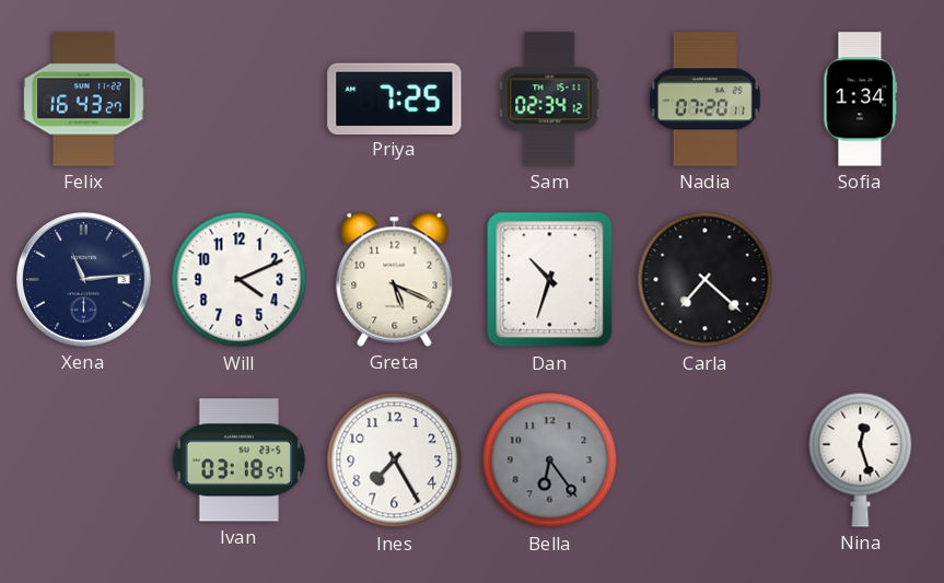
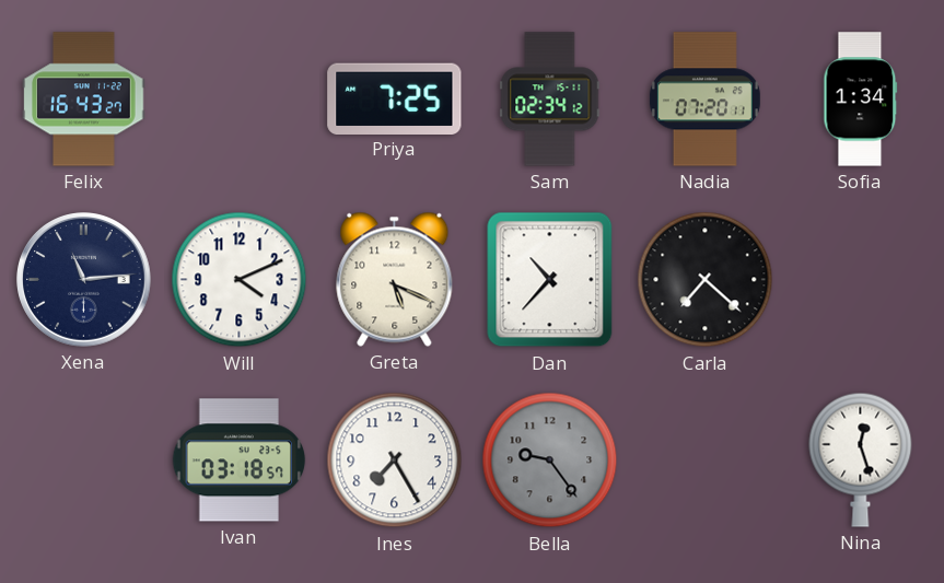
Dan: 10:33 -> 10:37 (550, 280)
Bella: 6:24 -> 9:24 (550, 460)
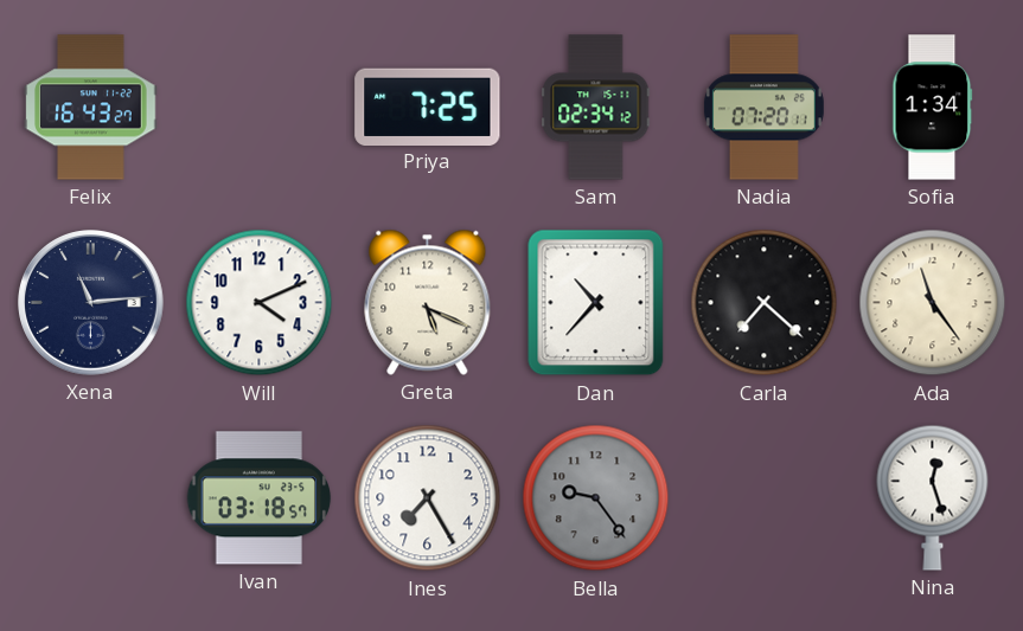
Ada: none -> 11:24 (933, 303)
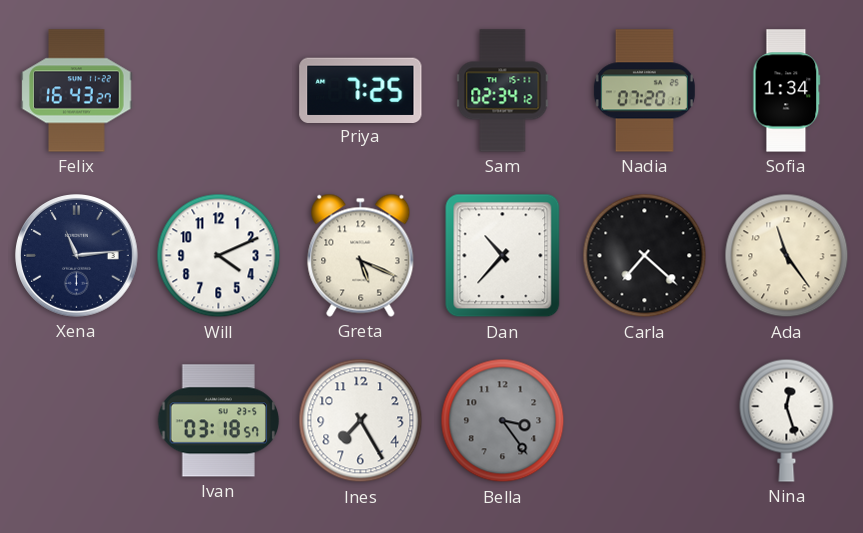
Bella: 9:24 -> 3:24 (503, 421)
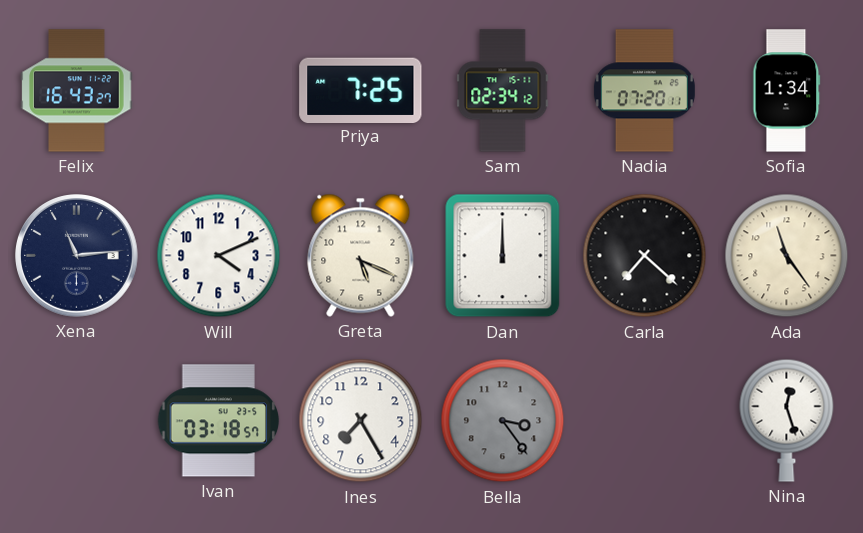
Dan: 10:37 -> 12:00 (503, 256)
